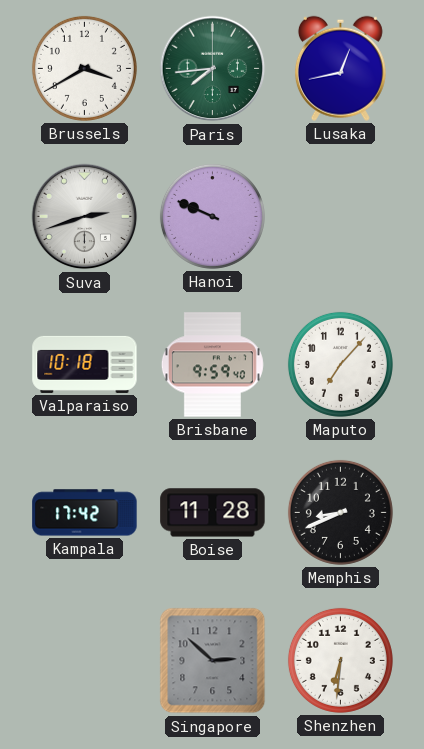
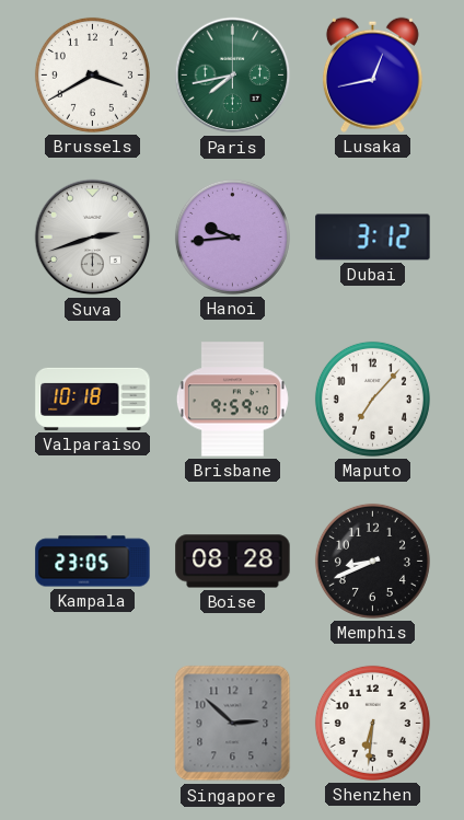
Paris: 7:44 -> 7:43 (233, 76)
Hanoi: 9:49 -> 9:44 (232, 236)
Dubai: none -> 3:12 (373, 238)
Kampala: 17:42 -> 23:05 (93, 562)
Boise: 11:28 -> 08:28 (233, 562)
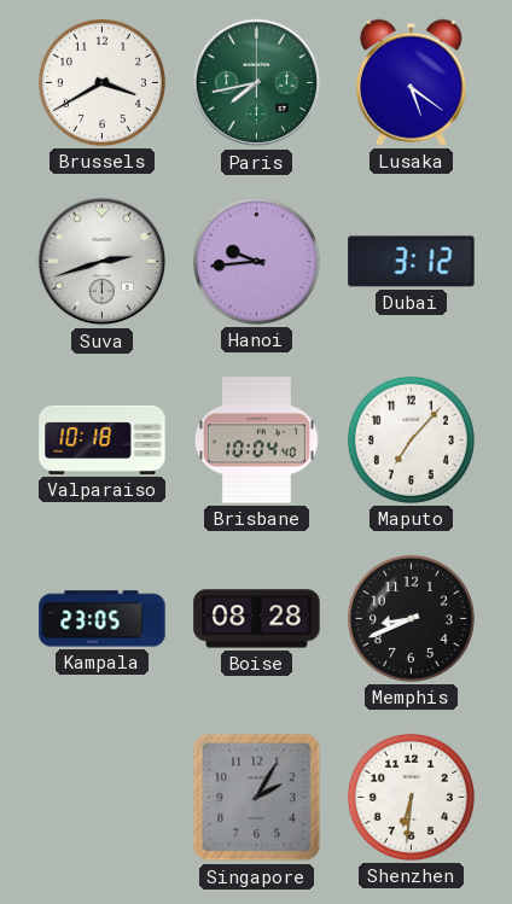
Lusaka: 12:43 -> 5:21 (411, 82)
Brisbane: 9:59 -> 10:04 (256, 441)
Singapore: 2:52 -> 2:05 (257, 798)
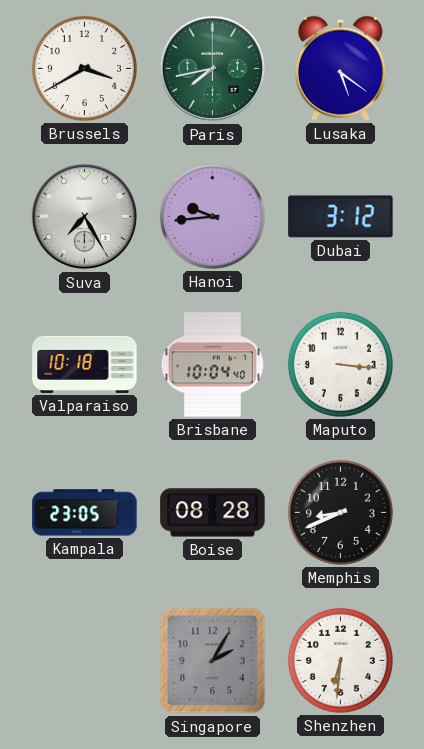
Suva: 2:42 -> 7:25 (85, 217)
Maputo: 7:07 -> 3:16 (340, 364)
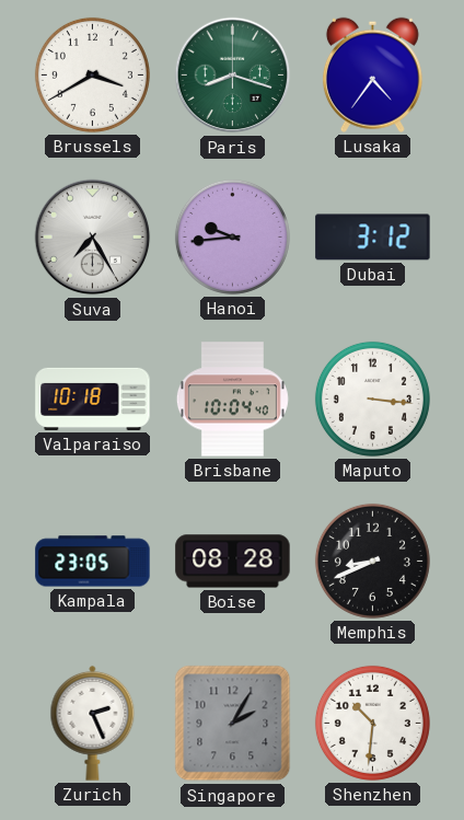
Paris: 7:43 -> 8:18 (233, 76)
Lusaka: 5:21 -> 4:36 (372, 74)
Zurich: none -> 2:26 (93, 723)
Shenzhen: 6:31 -> 10:31 (372, 723)
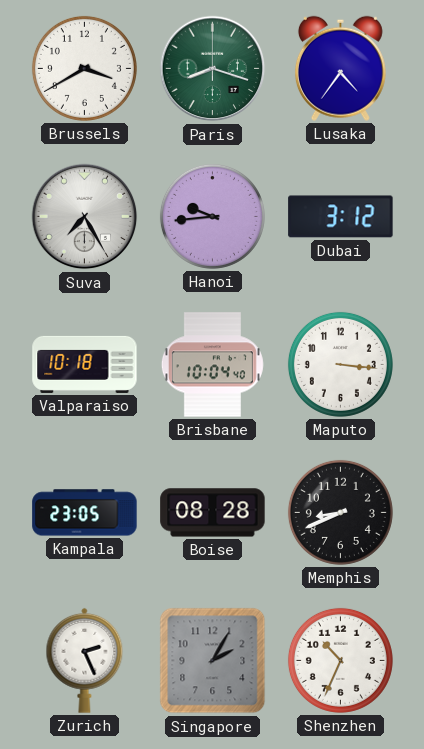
Shenzhen: 10:31 -> 10:34 (340, 660)
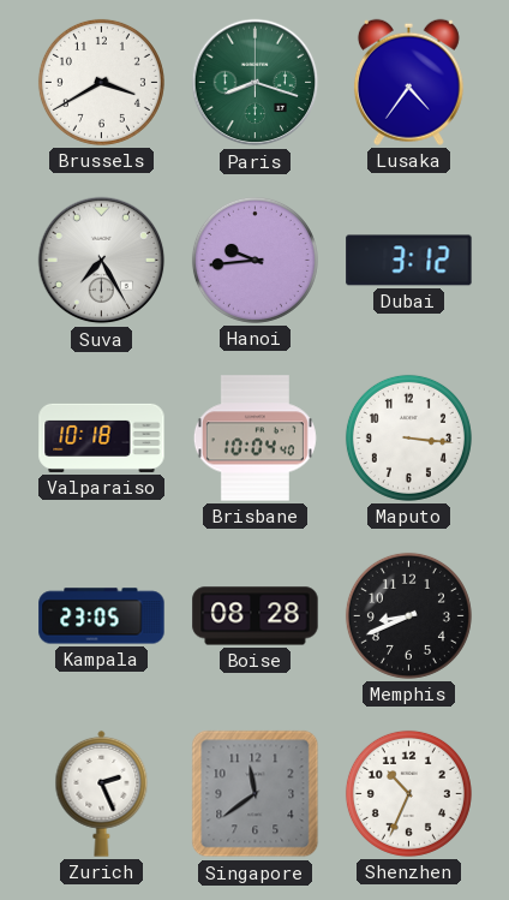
Singapore: 2:05 -> 11:39 (256, 794)
